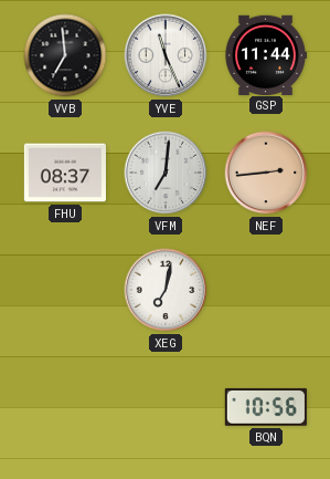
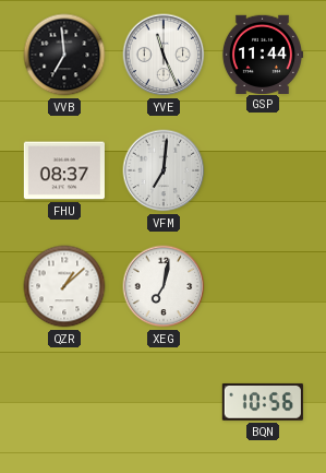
NEF: 2:44 -> none (266, 173)
QZR: none -> 1:08 (64, 286)
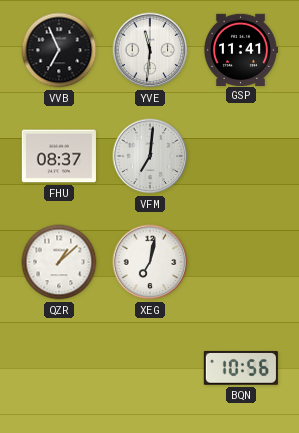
VVB: 6:59 -> 6:56 (59, 50)
YVE: 11:26 -> 11:31 (150, 50)
GSP: 11:44 -> 11:41 (240, 49)
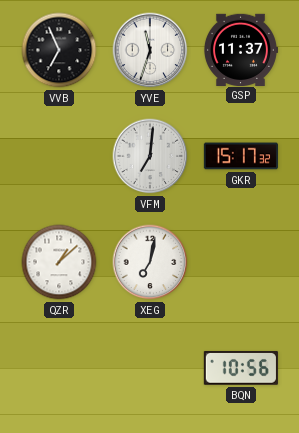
YVE: 11:31 -> 11:33 (150, 50)
GSP: 11:41 -> 11:37 (240, 49)
FHU: 08:37 -> none (59, 156)
GKR: none -> 15:17 (241, 156)
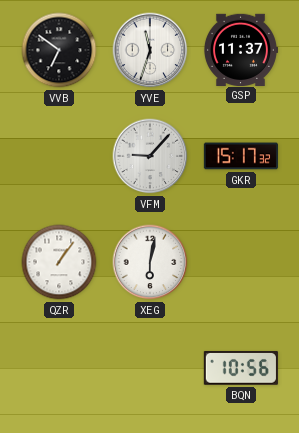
VVB: 6:56 -> 6:51 (59, 50)
VFM: 7:01 -> 9:07 (150, 156)
QZR: 1:08 -> 1:06 (59, 262)
XEG: 7:02 -> 6:02 (150, 262)
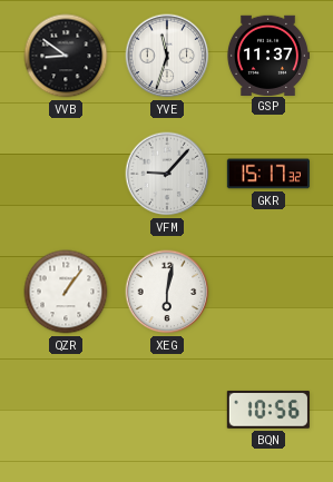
VVB: 6:51 -> 8:51 (66, 56)
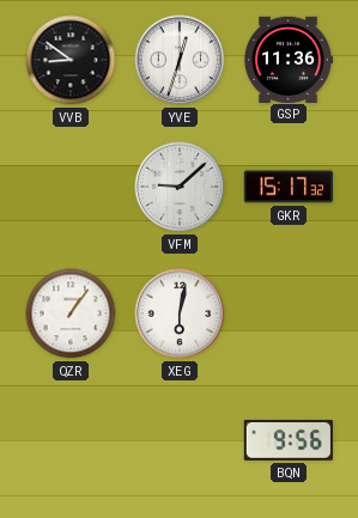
YVE: 11:33 -> 12:33 (180, 60)
GSP: 11:37 -> 11:36 (287, 59)
VFM: 9:07 -> 9:08 (180, 187)
BQN: 10:56 -> 9:56 (289, 440)
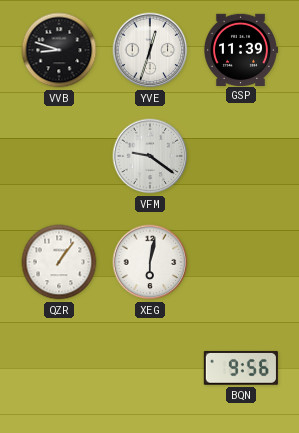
VVB: 8:51 -> 8:48 (59, 50)
GSP: 11:36 -> 11:39 (240, 49)
VFM: 9:08 -> 9:21 (150, 156)
GKR: 15:17 -> none (289, 187)
